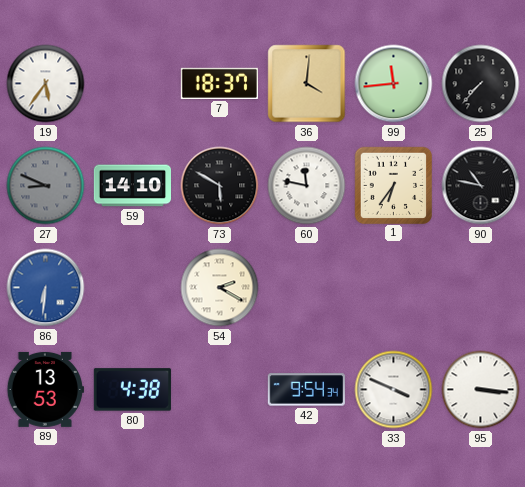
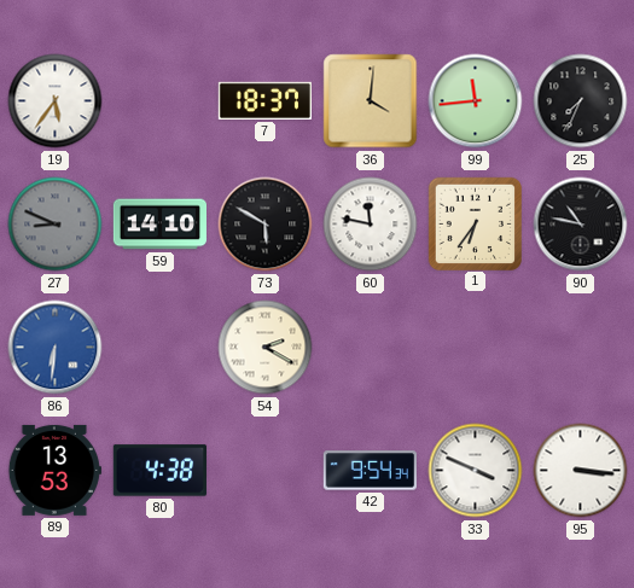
25: 7:37 -> 7:34 (581, 101)
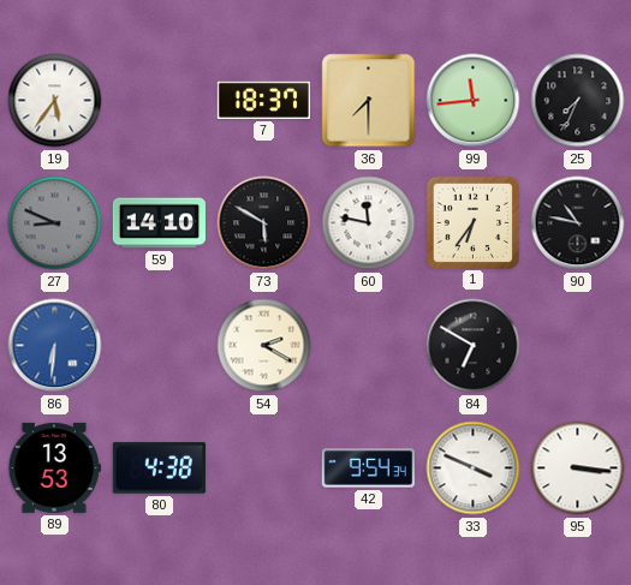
36: 4:01 -> 7:30 (369, 101)
84: none -> 6:50 (474, 346)
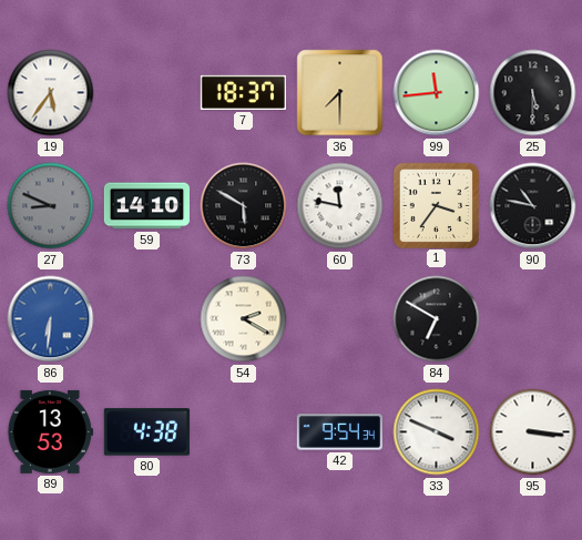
25: 7:34 -> 5:30 (533, 93)
1: 6:36 -> 3:36 (436, 205)
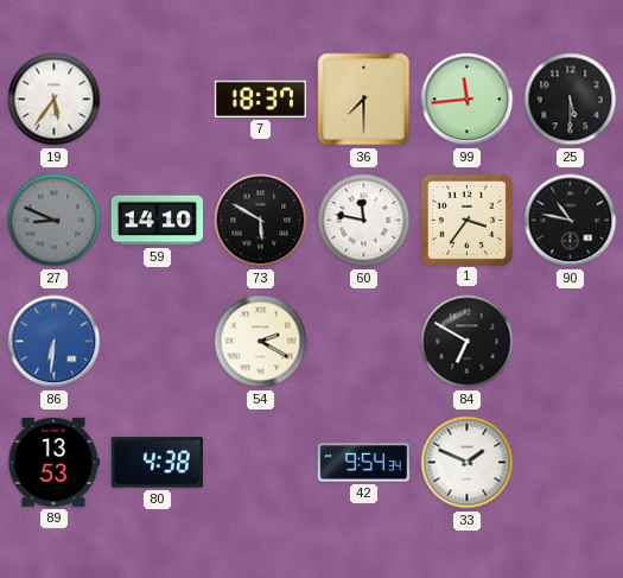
33: 3:49 -> 1:49 (468, 463)
95: 3:16 -> none (533, 432)
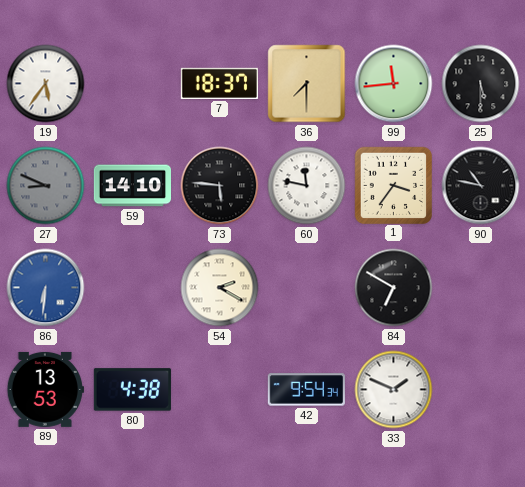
73: 5:50 -> 5:46 (220, 186)
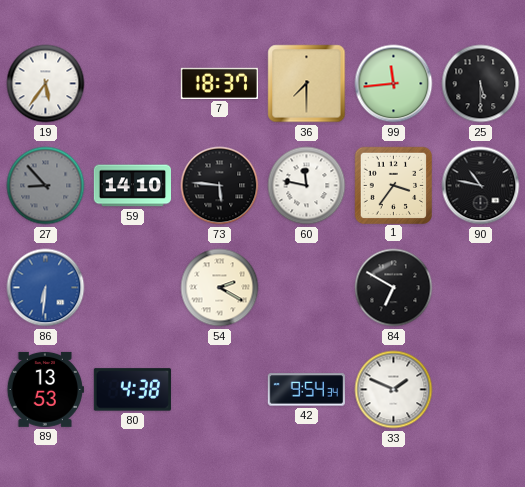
27: 8:49 -> 8:53 (46, 186)
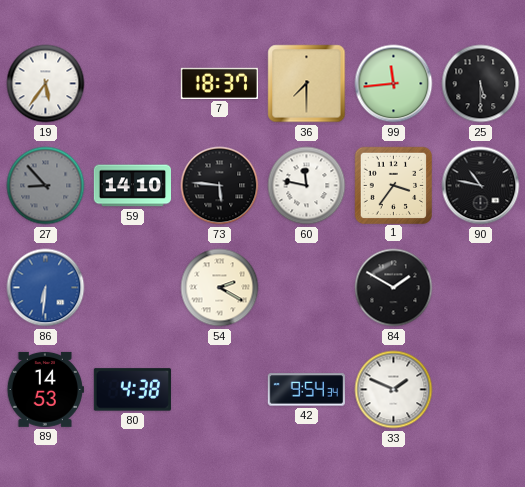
84: 6:50 -> 1:50 (394, 288)
89: 13:53 -> 14:53 (45, 389)
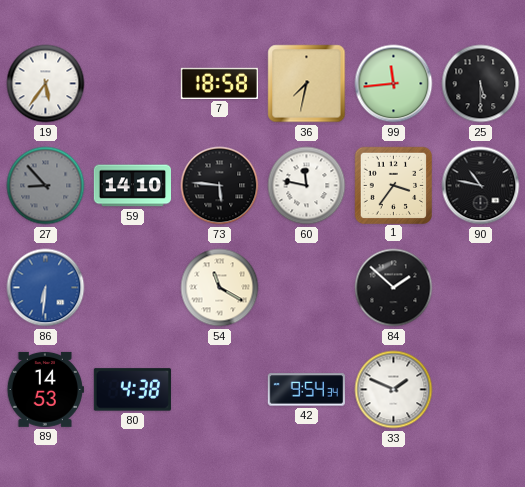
7: 18:37 -> 18:58 (219, 83)
36: 7:30 -> 7:32 (307, 84)
54: 2:20 -> 11:20 (220, 288)
84: 1:50 -> 1:52 (394, 288)
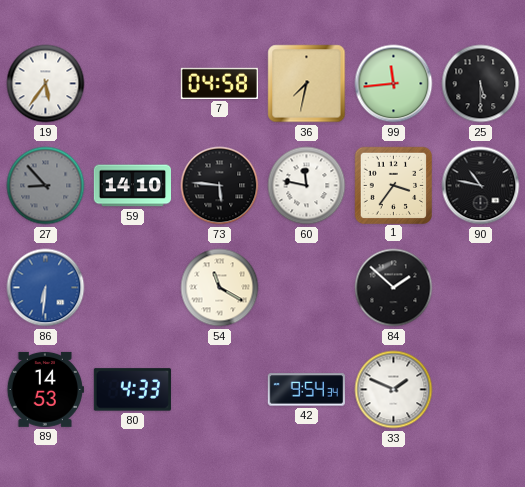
7: 18:58 -> 04:58 (219, 83)
80: 4:38 -> 4:33 (132, 390)
